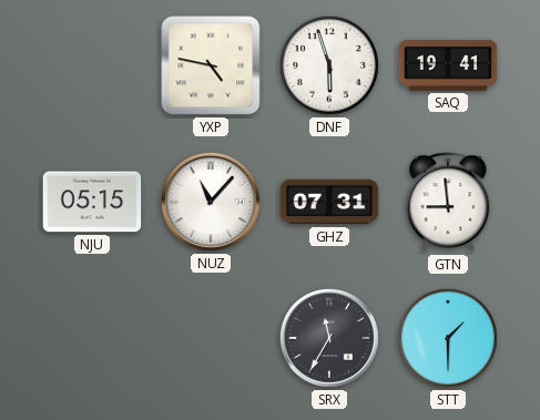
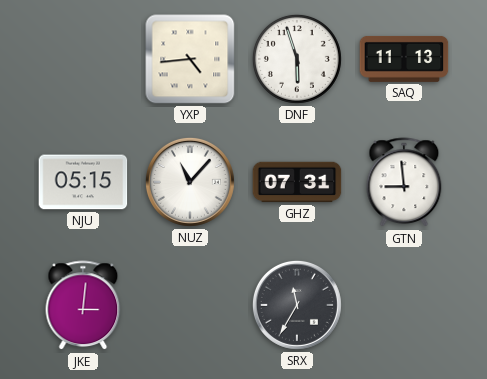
YXP: 4:47 -> 4:44 (190, 59)
SAQ: 19:41 -> 11:13 (404, 59)
JKE: none -> 3:01 (83, 306)
STT: 1:30 -> none (448, 338)
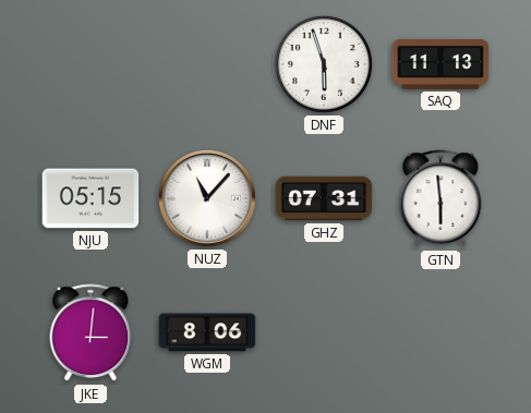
YXP: 4:44 -> none (190, 59)
GTN: 8:59 -> 5:59 (441, 199)
WGM: none -> 8:06 (207, 332)
SRX: 11:35 -> none (297, 305)
